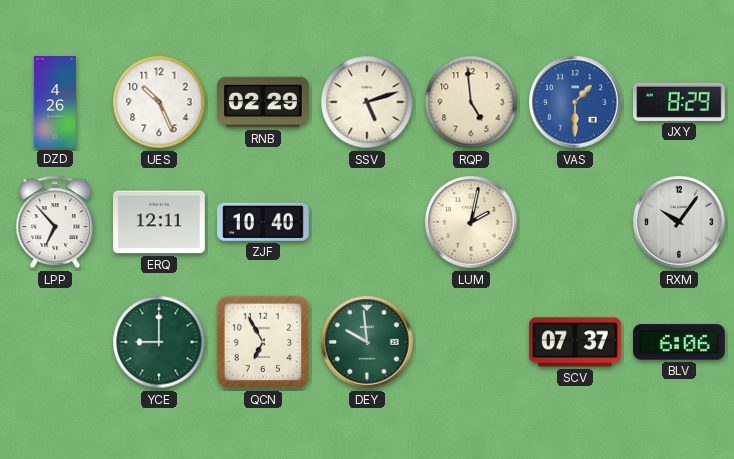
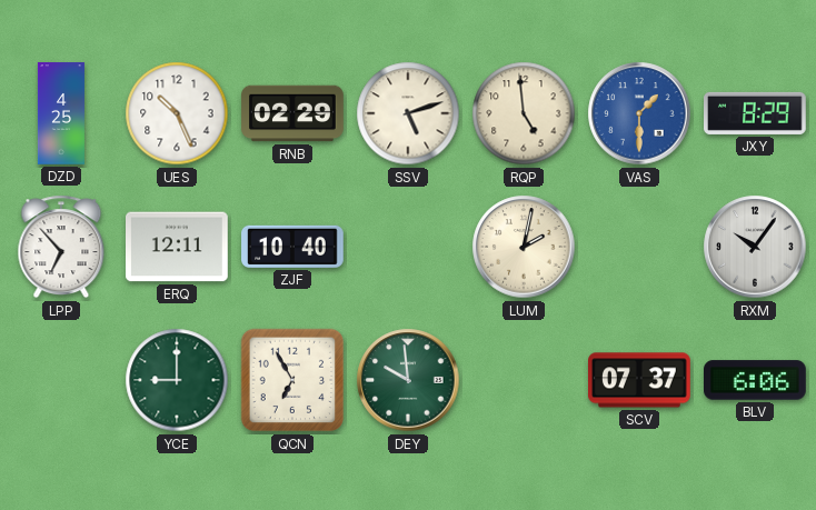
DZD: 4:26 -> 4:25 (61, 113)
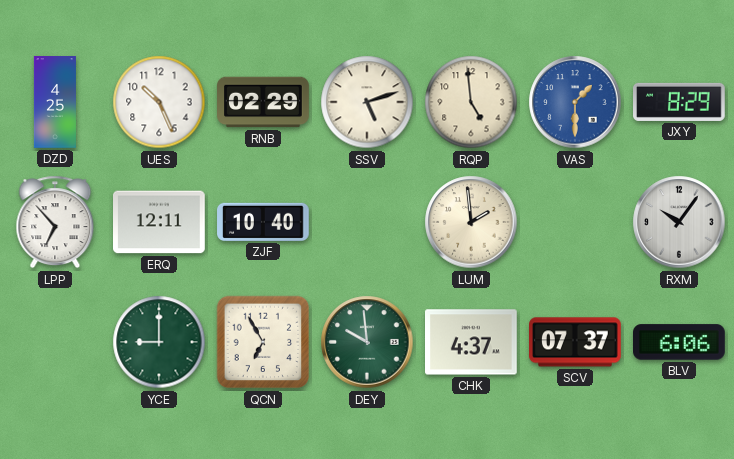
LUM: 2:02 -> 1:59 (471, 222)
CHK: none -> 4:37 (472, 342)
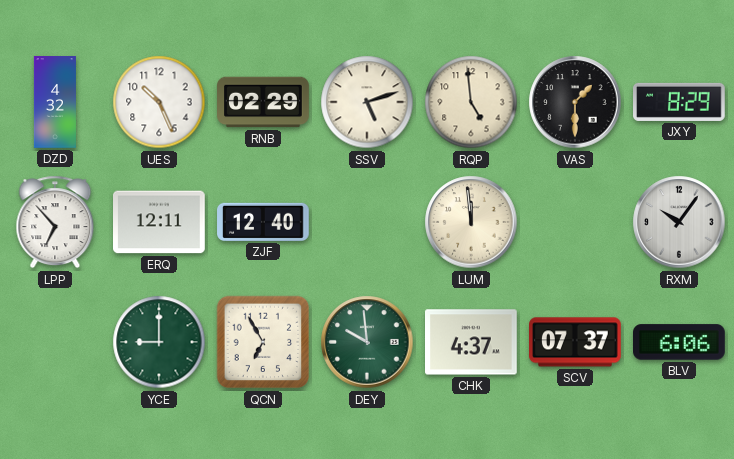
DZD: 4:25 -> 4:32 (55, 102)
VAS dial: blue -> black (575, 102)
ZJF: 10:40 -> 12:40 (263, 222)
LUM: 1:59 -> 11:59 (471, 222)
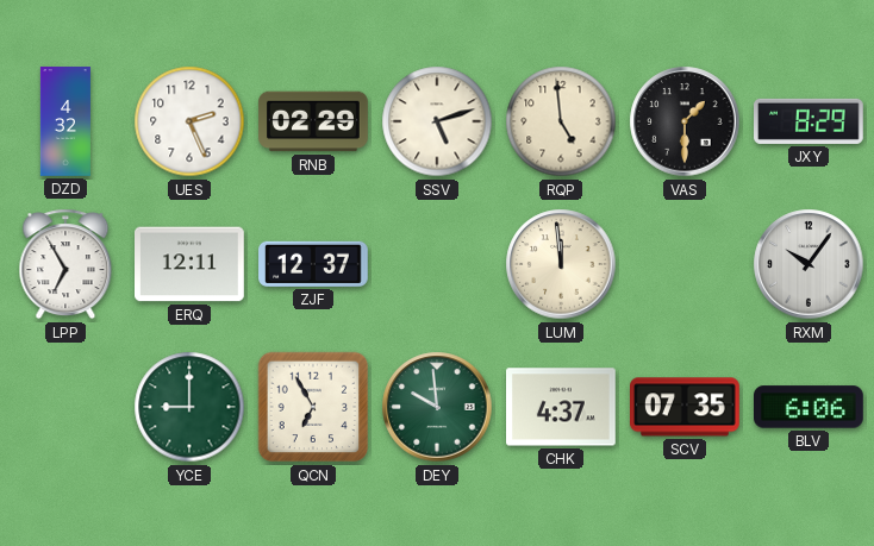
UES: 10:26 -> 2:26 (189, 121)
LPP: 6:53 -> 6:55 (65, 264)
ZJF: 12:40 -> 12:37 (313, 264)
SCV: 07:37 -> 07:35 (686, 407)
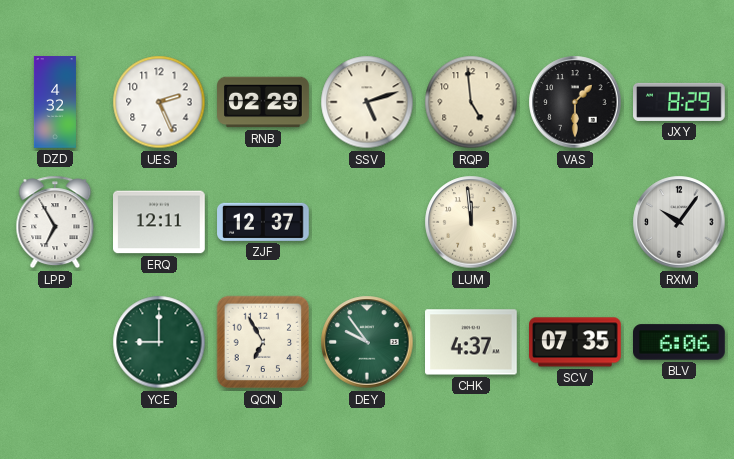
DEY: 9:59 -> 9:54 (367, 342)
